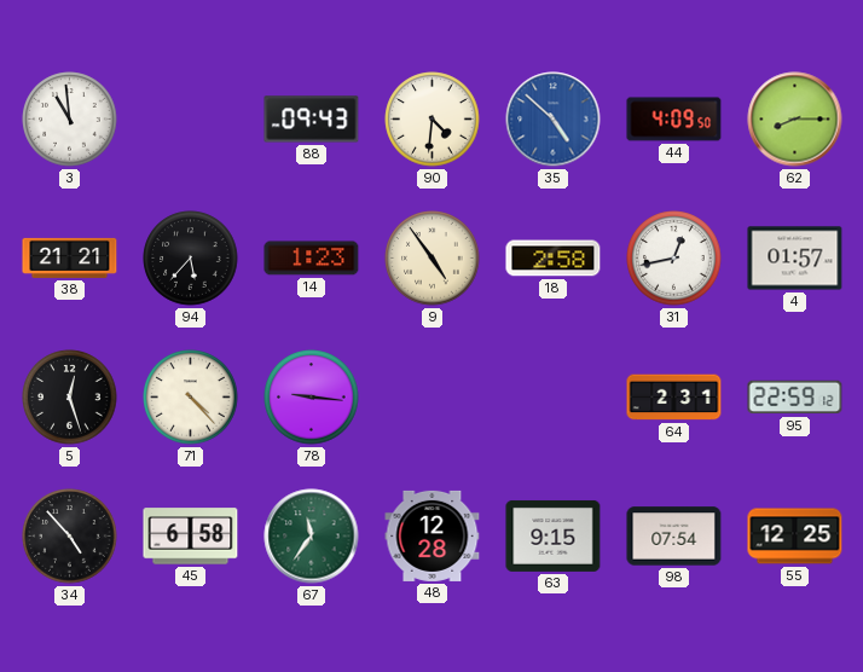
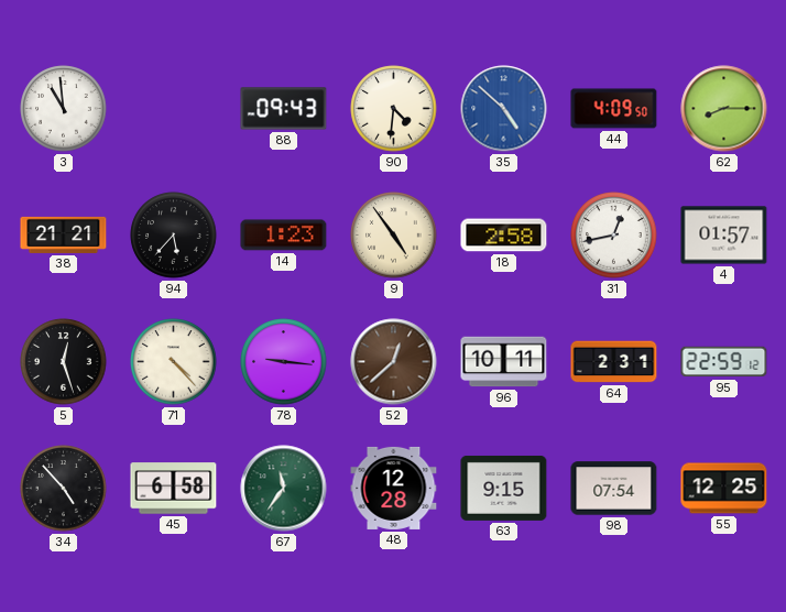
52: none -> 12:38 (394, 362)
96: none -> 10:11 (504, 362)
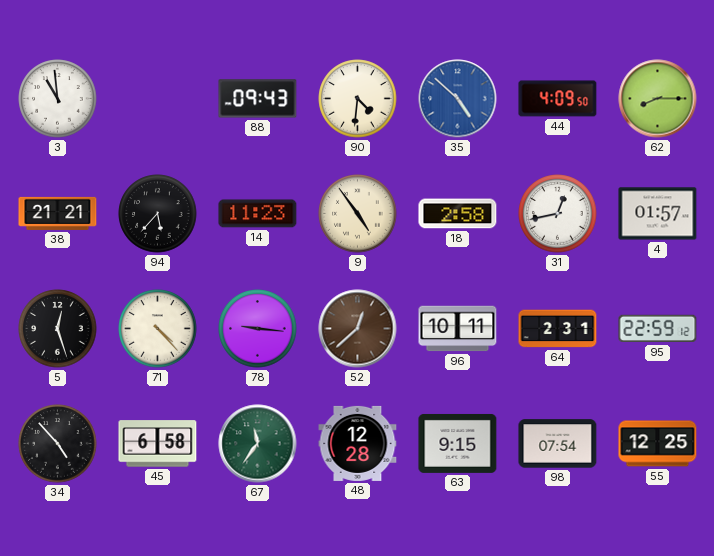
14: 1:23 -> 11:23 (258, 214)
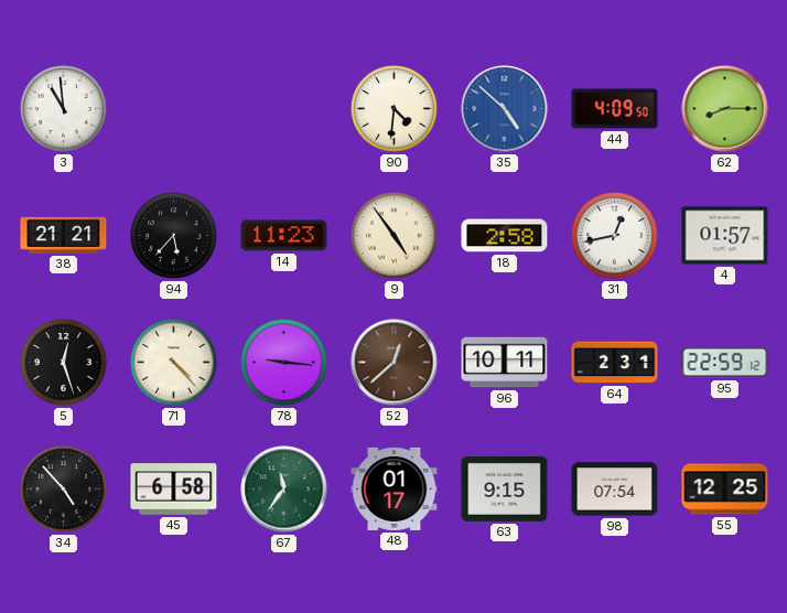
88: 09:43 -> none (258, 99)
48: 12:28 -> 01:17 (395, 488)
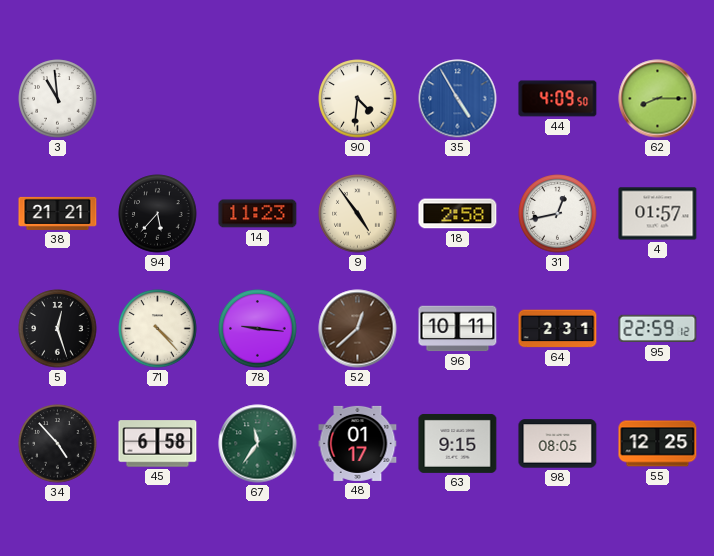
35: 4:52 -> 4:55 (458, 99)
98: 07:54 -> 08:05 (558, 444)
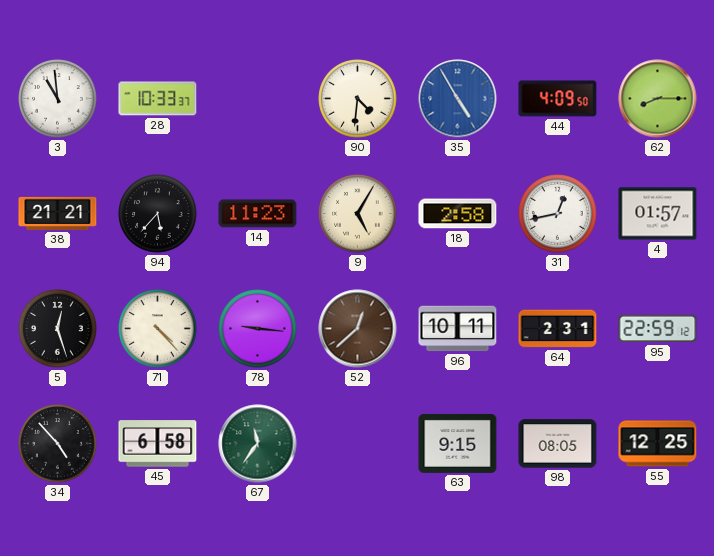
28: none -> 10:33 (158, 99)
9: 4:54 -> 5:05 (358, 214)
48: 01:17 -> none (358, 443)
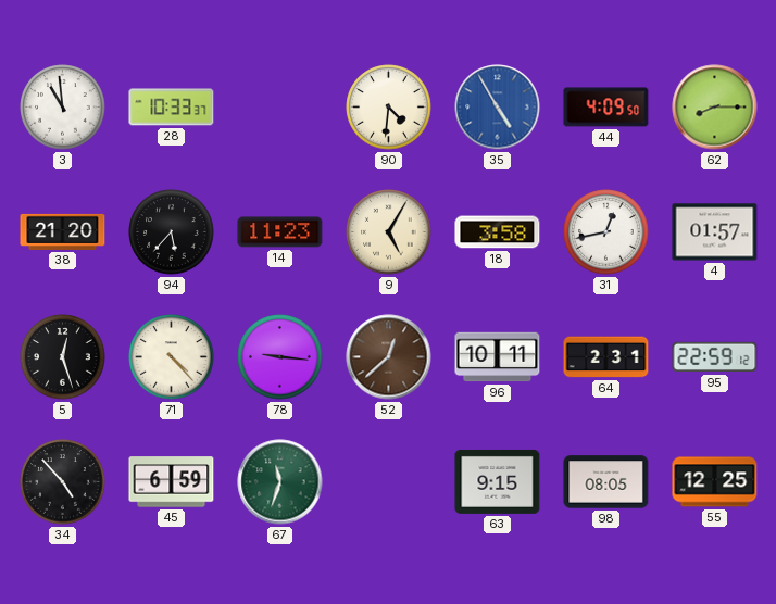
38: 21:21 -> 21:20 (63, 231)
18: 2:58 -> 3:58 (498, 232)
45: 6:58 -> 6:59 (172, 482)
67: 11:36 -> 11:33 (280, 482)
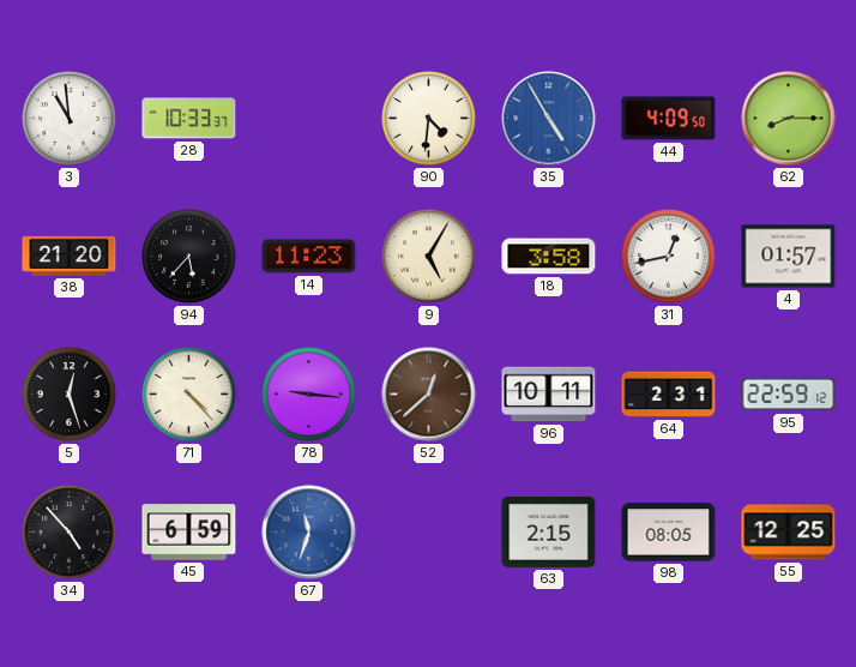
67 dial: green -> blue (309, 533)
63: 9:15 -> 2:15 (549, 531)
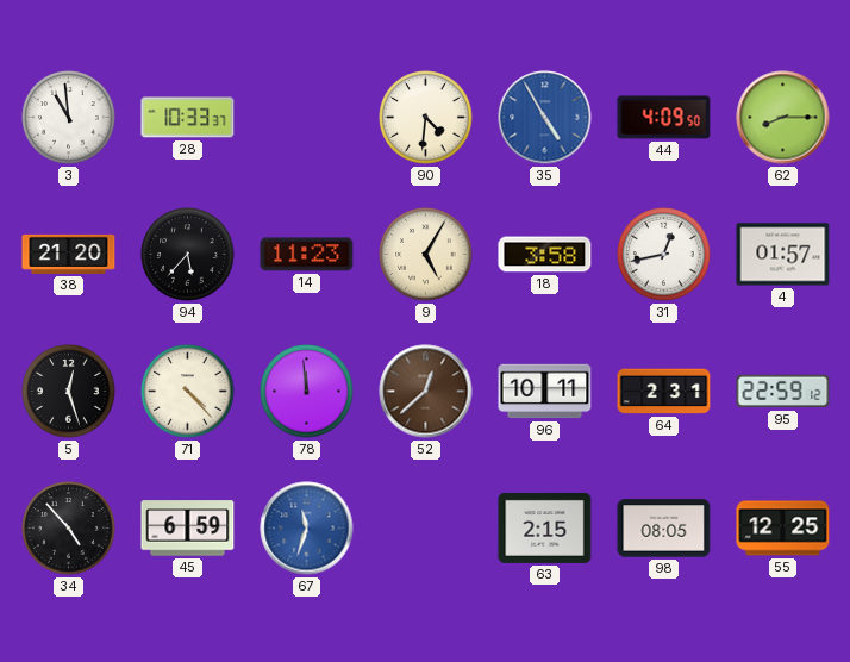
78: 9:16 -> 11:59 (307, 392)
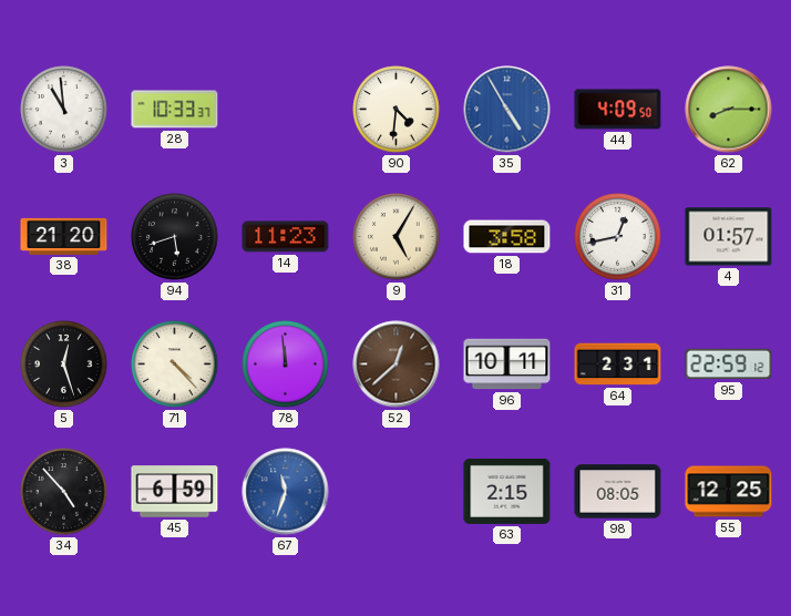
94: 5:37 -> 5:42 (175, 237)
